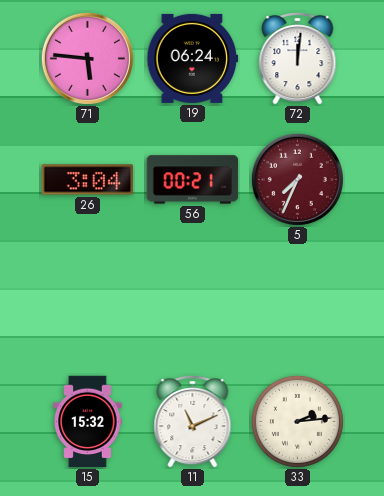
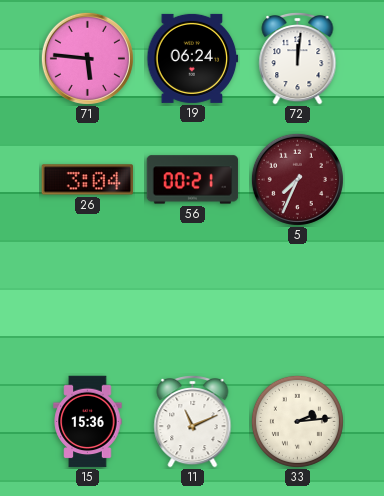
15: 15:32 -> 15:36 (88, 422)
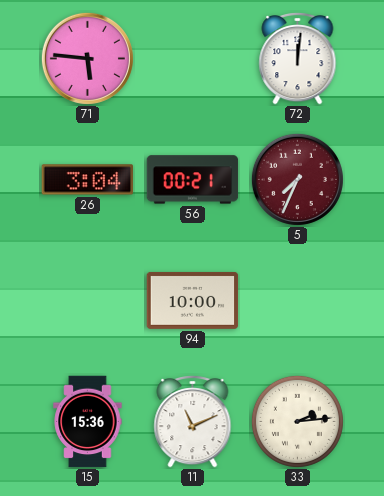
19: 06:24 -> none (193, 58)
94: none -> 10:00 (193, 300)
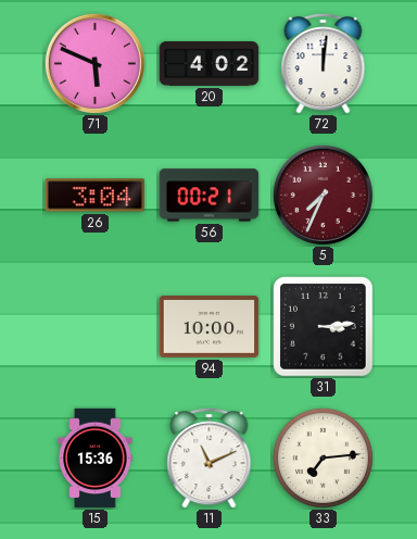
71: 5:46 -> 5:49 (94, 63)
20: none -> 4:02 (210, 63)
31: none -> 3:14 (324, 327)
33: 2:14 -> 7:14 (323, 457)
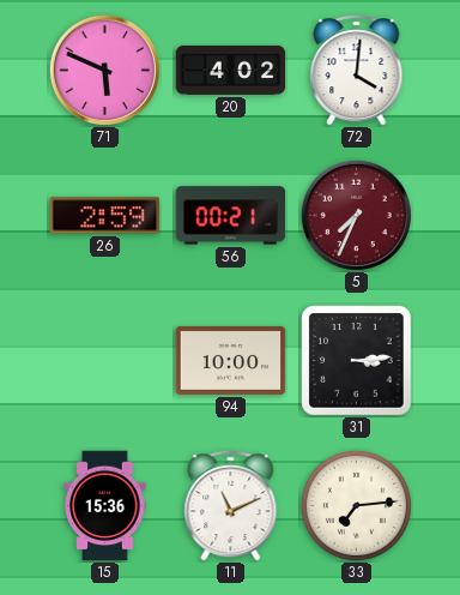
72: 12:01 -> 4:01 (357, 70)
26: 3:04 -> 2:59 (105, 216)
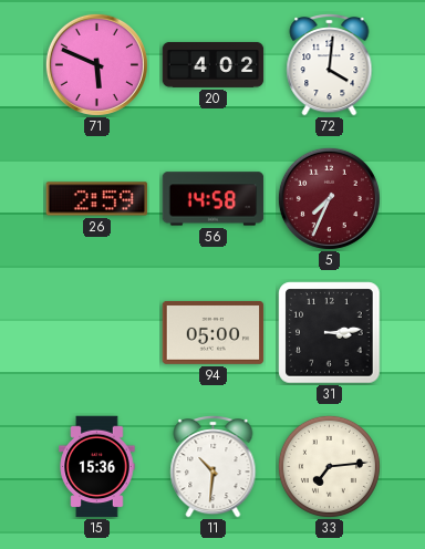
56: 00:21 -> 14:58 (214, 199)
94: 10:00 -> 05:00 (214, 332)
11: 11:11 -> 10:31 (214, 466)
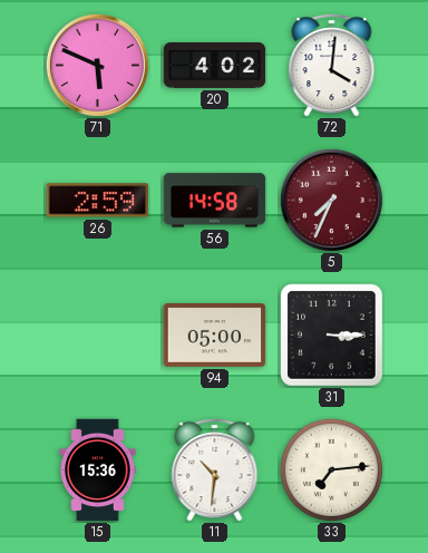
31: 3:14 -> 3:15 (332, 336)
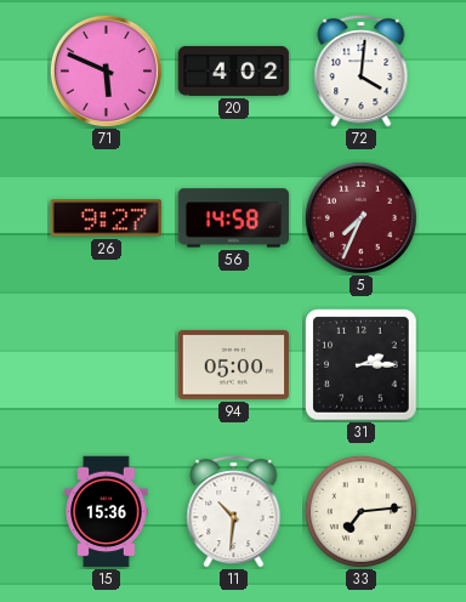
26: 2:59 -> 9:27 (107, 218)
31: 3:15 -> 2:15 (362, 365)
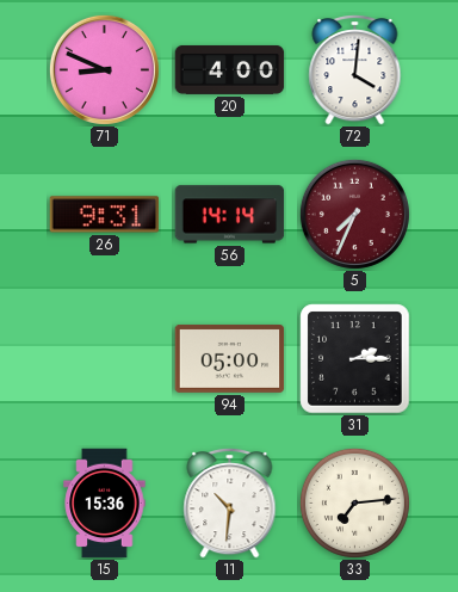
71: 5:49 -> 8:49 (104, 69)
20: 4:02 -> 4:00 (230, 69)
26: 9:27 -> 9:31 (105, 215)
56: 14:58 -> 14:14 (230, 215)
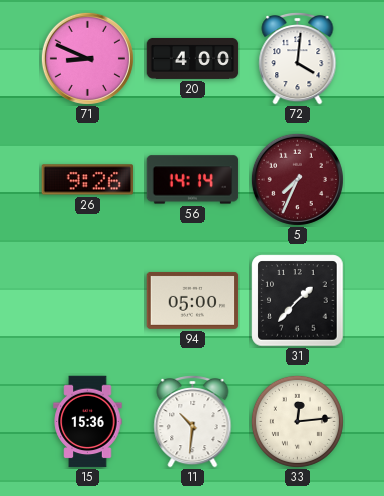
26: 9:31 -> 9:26 (88, 180)
31: 2:15 -> 1:37 (298, 301)
33: 7:14 -> 12:14 (297, 421)
